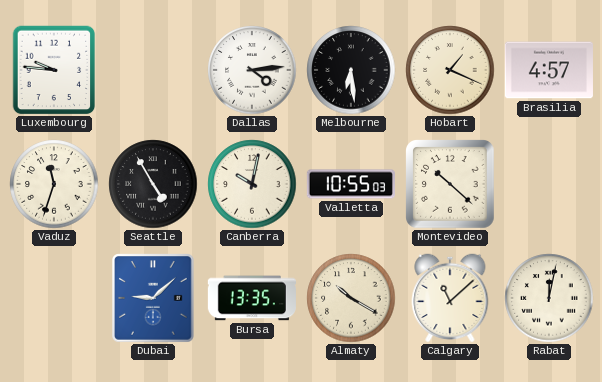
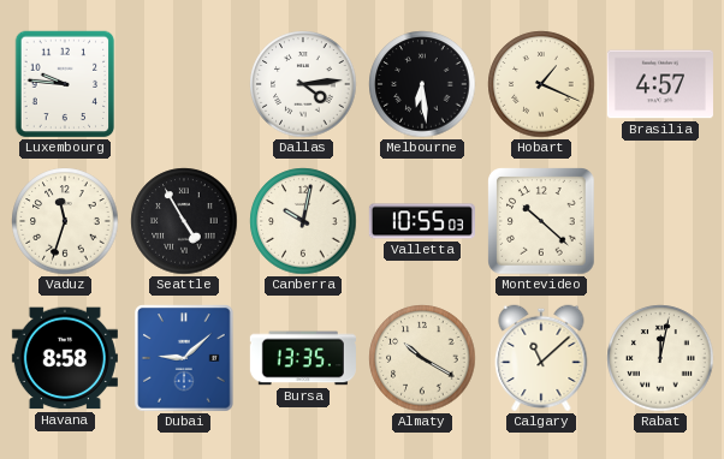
Havana: none -> 8:58 (65, 358)
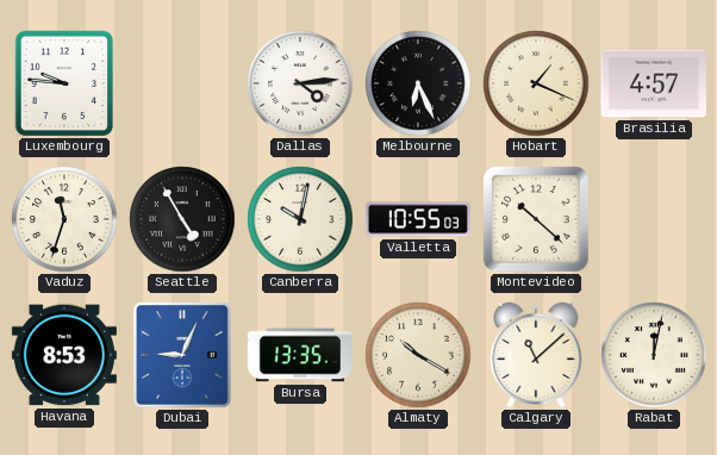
Melbourne: 6:29 -> 6:26 (418, 83)
Havana: 8:58 -> 8:53 (64, 355)
Dubai: 9:08 -> 9:04 (182, 355)
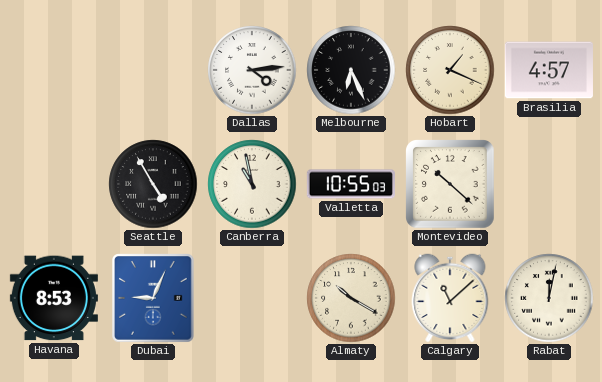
Luxembourg: 9:46 -> none (64, 83)
Vaduz: 11:33 -> none (64, 219)
Canberra: 10:02 -> 10:58 (252, 184)
Bursa: 13:35 -> none (300, 355)
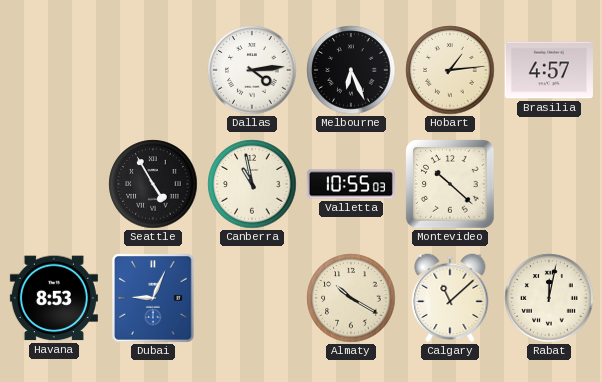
Hobart: 1:19 -> 1:14 (450, 70)
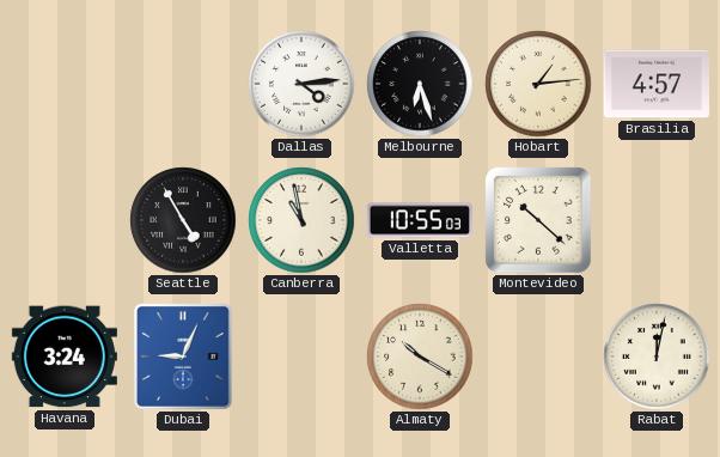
Melbourne: 6:26 -> 6:27 (420, 84)
Havana: 8:53 -> 3:24 (65, 357)
Calgary: 11:08 -> none (450, 298)
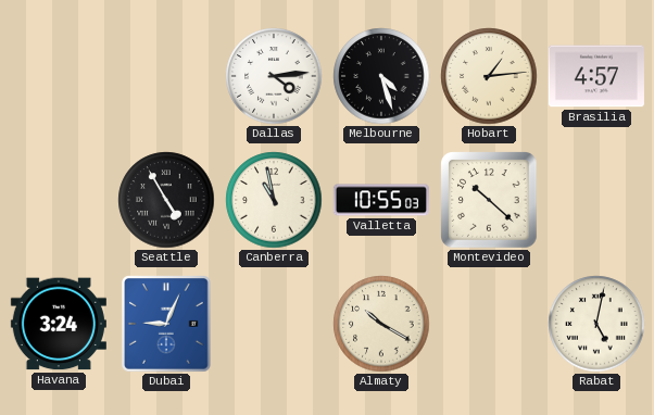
Melbourne: 6:27 -> 4:27 (381, 76)
Rabat: 12:02 -> 5:02 (596, 324)
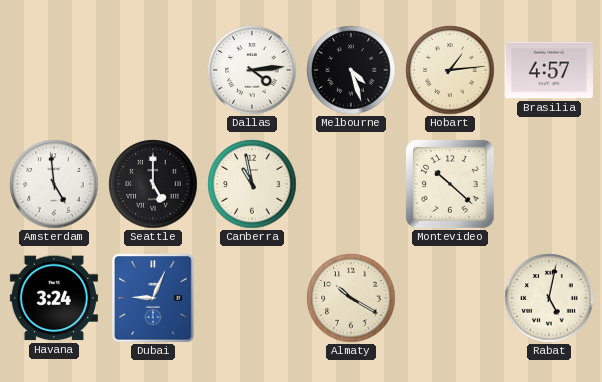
Amsterdam: none -> 4:59 (54, 184)
Seattle: 4:55 -> 5:00 (153, 184)
Valletta: 10:55 -> none (381, 200)
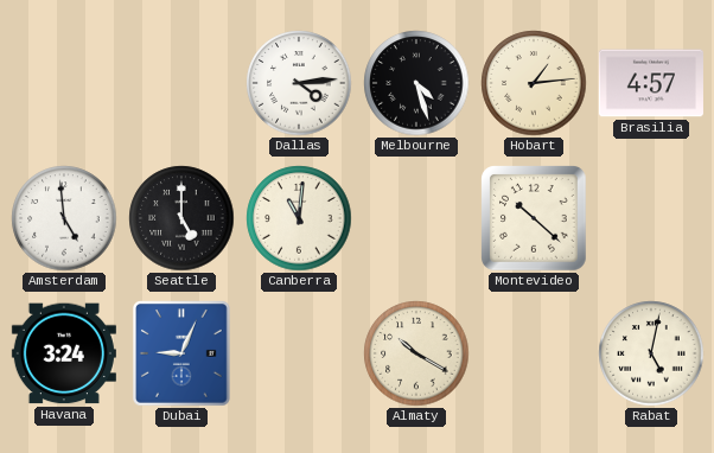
Canberra: 10:58 -> 11:01 (299, 218)
